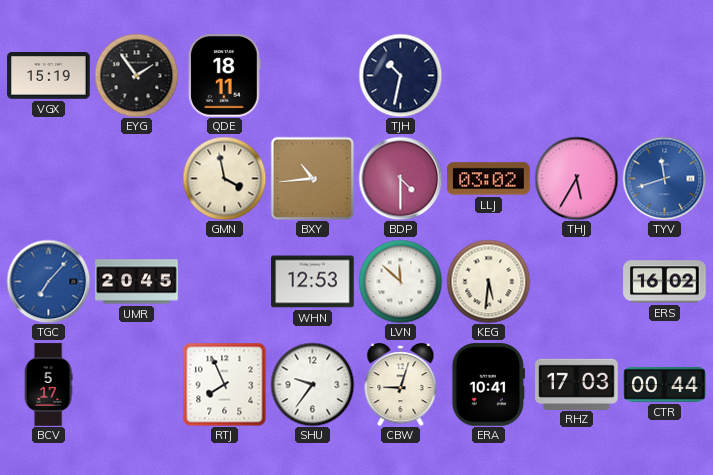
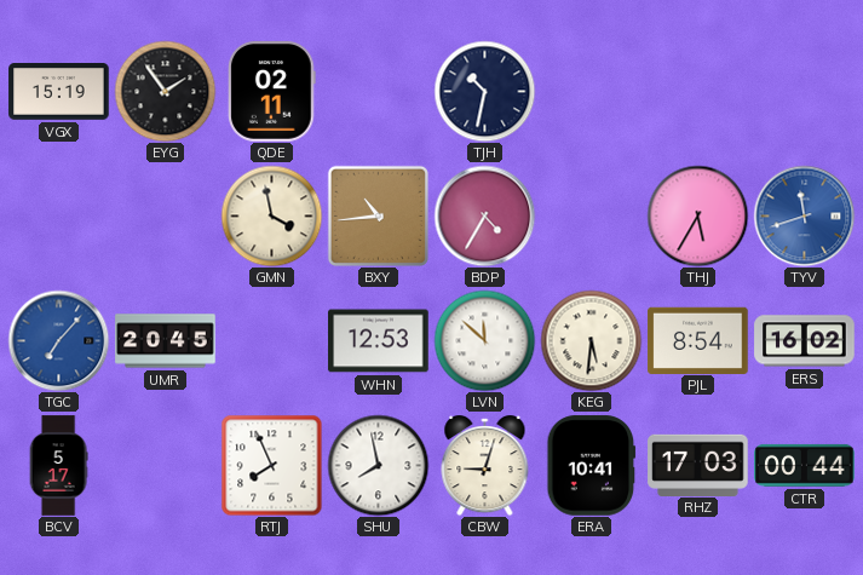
QDE: 18:11 -> 02:11 (272, 92)
BDP: 4:30 -> 4:35 (484, 215)
LLJ: 03:02 -> none (489, 179)
PJL: none -> 8:54 (698, 340)
SHU: 9:36 -> 7:58 (378, 465)
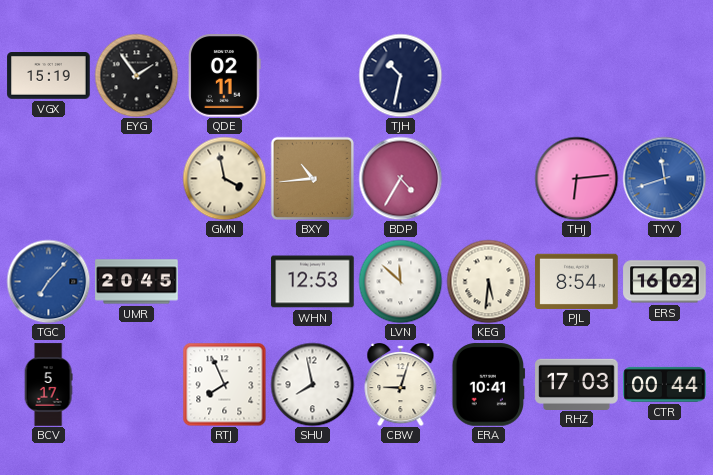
THJ: 5:35 -> 6:14 (576, 178)
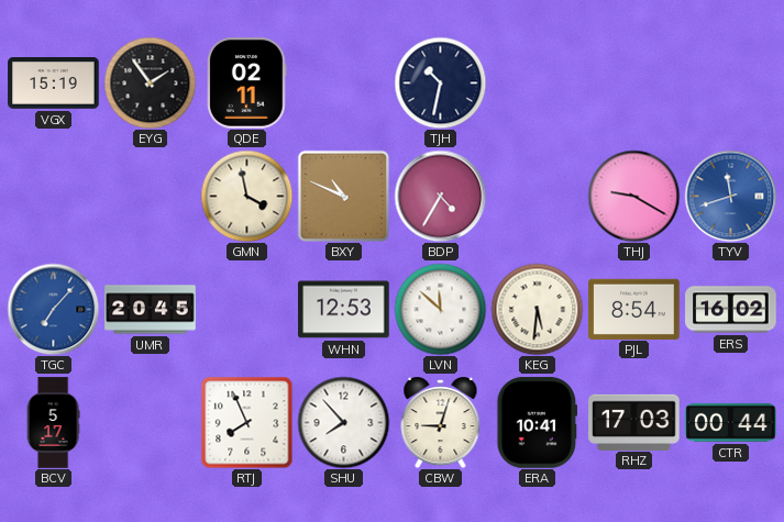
BXY: 10:44 -> 10:49 (343, 196)
THJ: 6:14 -> 9:20 (633, 196)
SHU: 7:58 -> 7:53 (343, 422)
